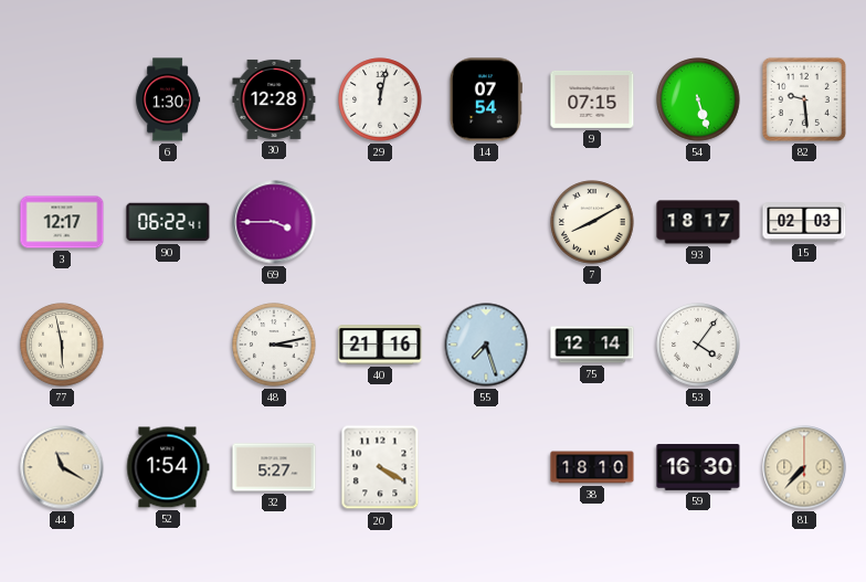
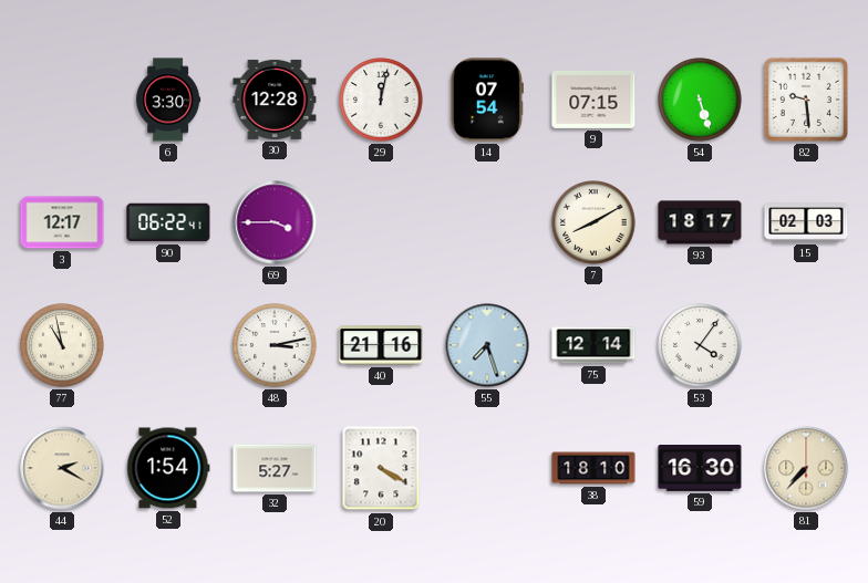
6: 1:30 -> 3:30 (168, 100)
77: 5:58 -> 10:58 (62, 345)
44: 11:20 -> 2:20 (62, 468)
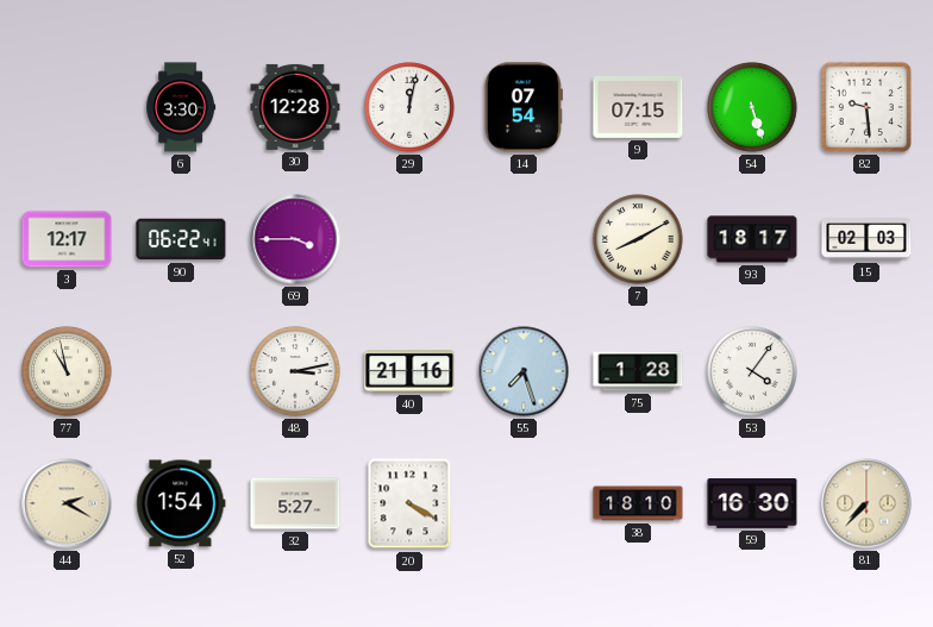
75: 12:14 -> 1:28 (638, 371)
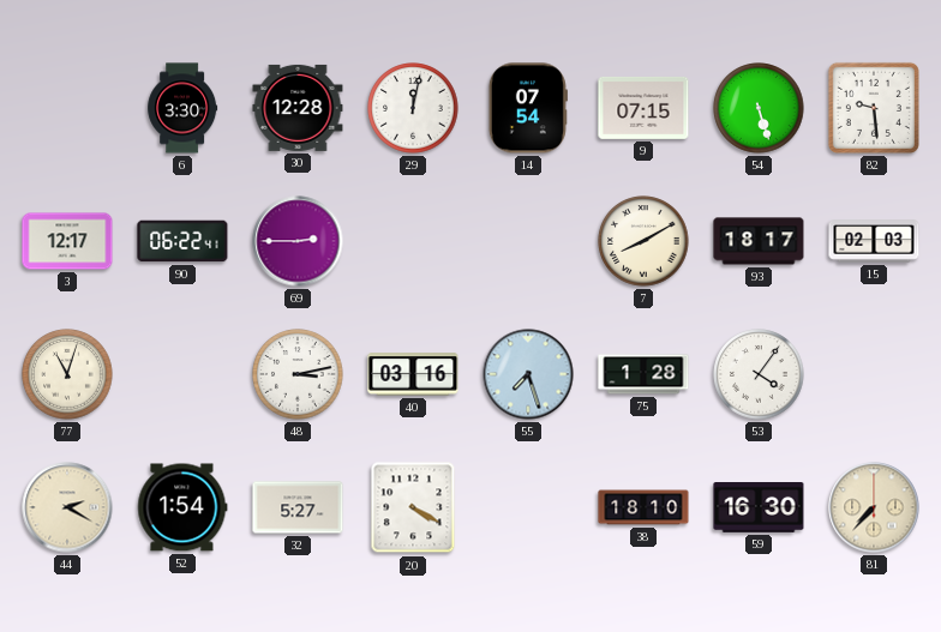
69: 3:45 -> 2:45 (298, 241)
77: 10:58 -> 11:03 (67, 374)
40: 21:16 -> 03:16 (413, 374)
